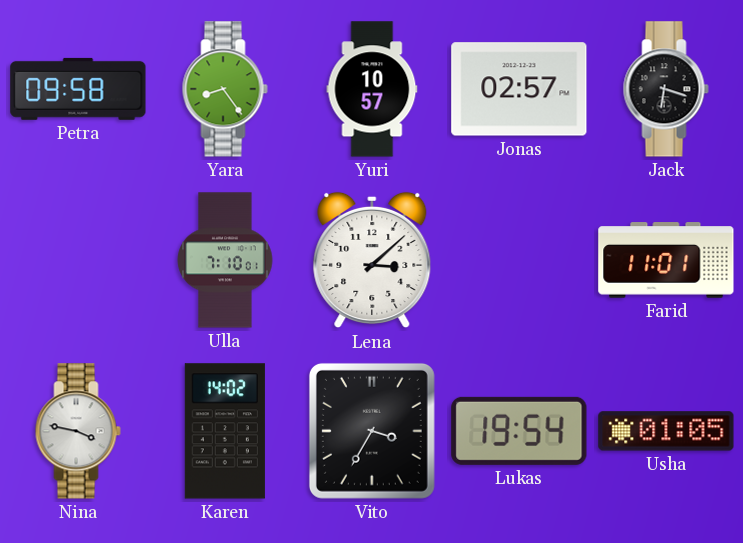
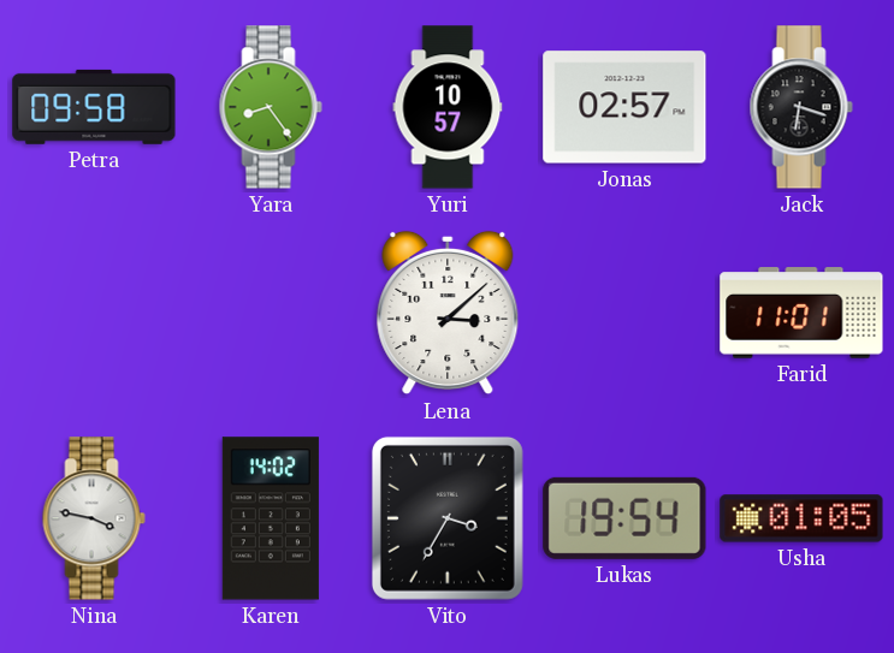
Ulla: 7:10 -> none (225, 260)
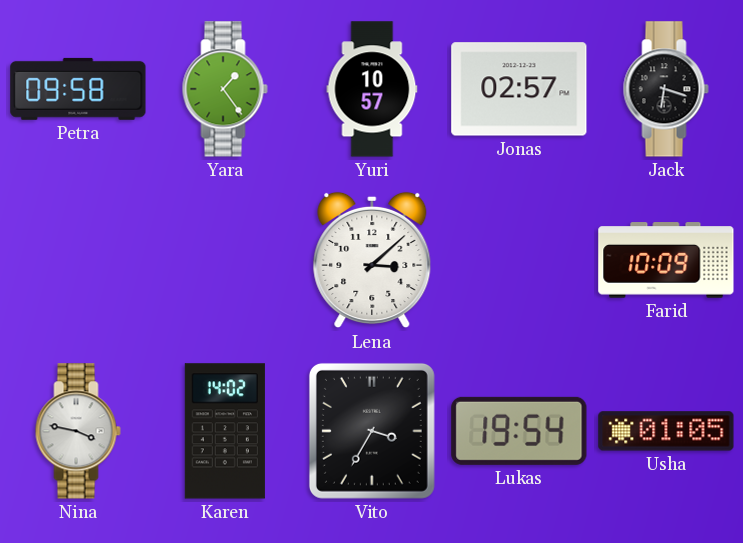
Yara: 8:24 -> 1:24 (225, 89)
Farid: 11:01 -> 10:09 (666, 260)
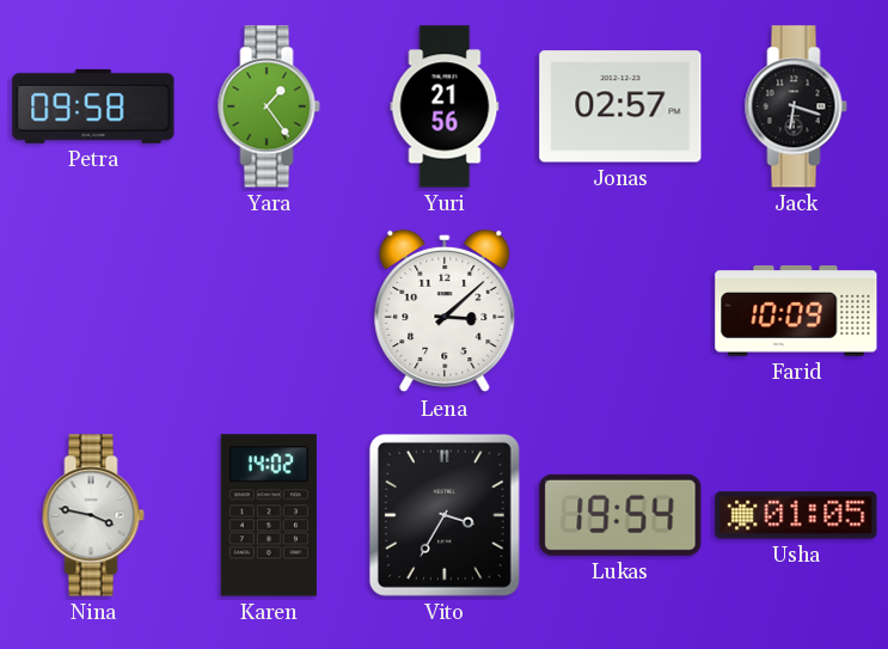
Yuri: 10:57 -> 21:56 (445, 106)
